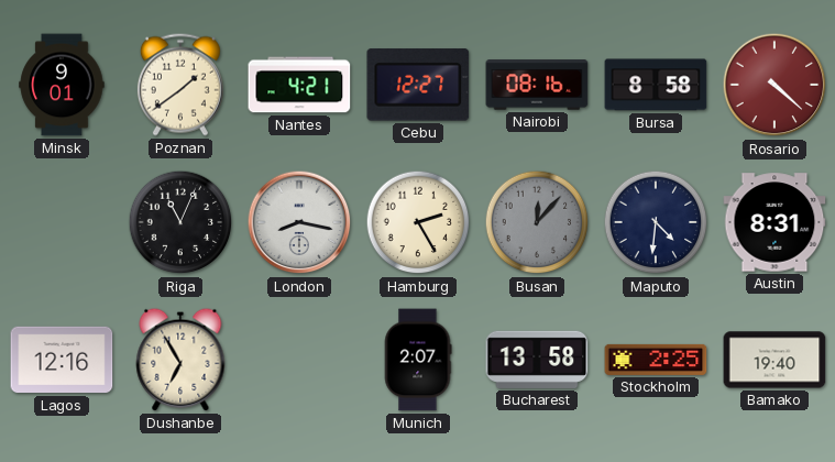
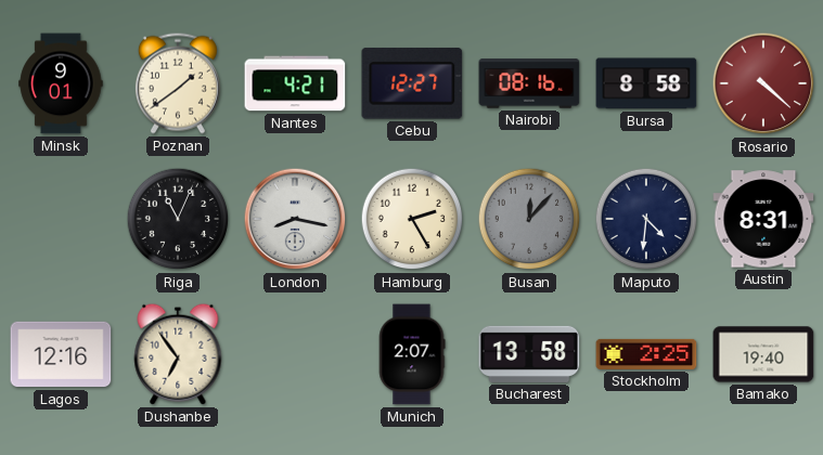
Dushanbe: 6:55 -> 6:54 (178, 354)
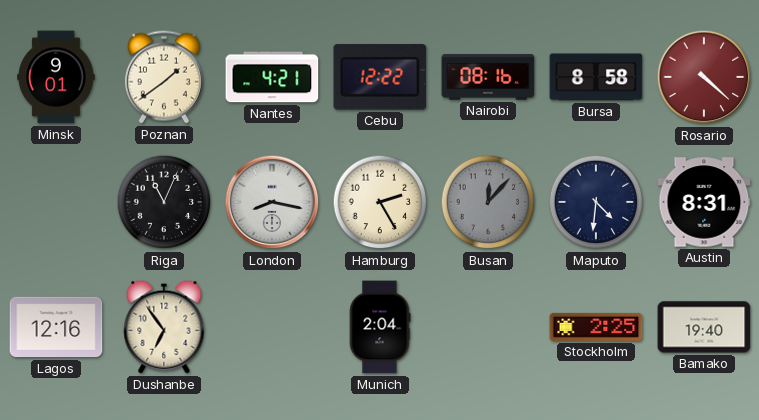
Cebu: 12:27 -> 12:22 (380, 77)
Munich: 2:07 -> 2:04 (380, 327)
Bucharest: 13:58 -> none (529, 354)
